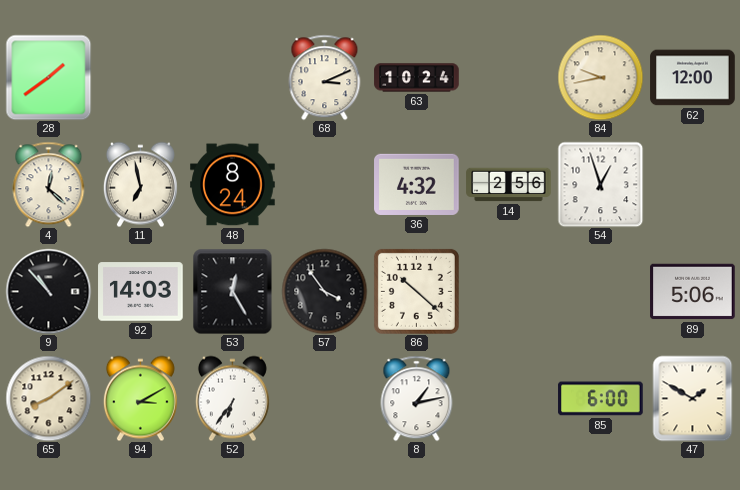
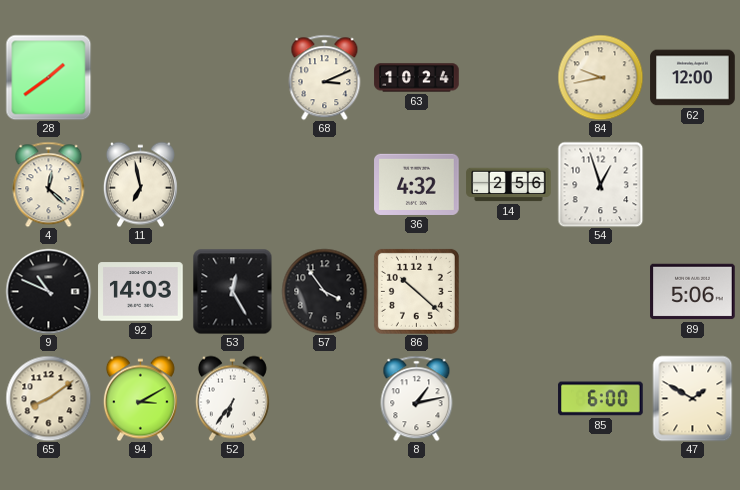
48: 8:24 -> none (233, 185)
9: 10:53 -> 10:49 (48, 291)
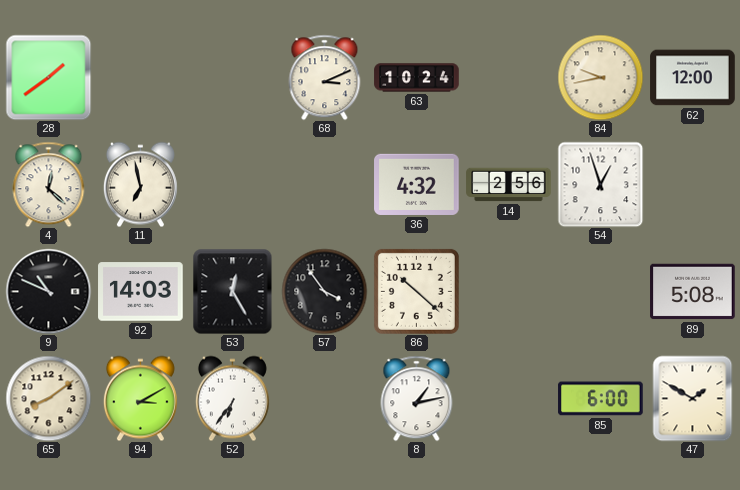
89: 5:06 -> 5:08 (693, 292)
